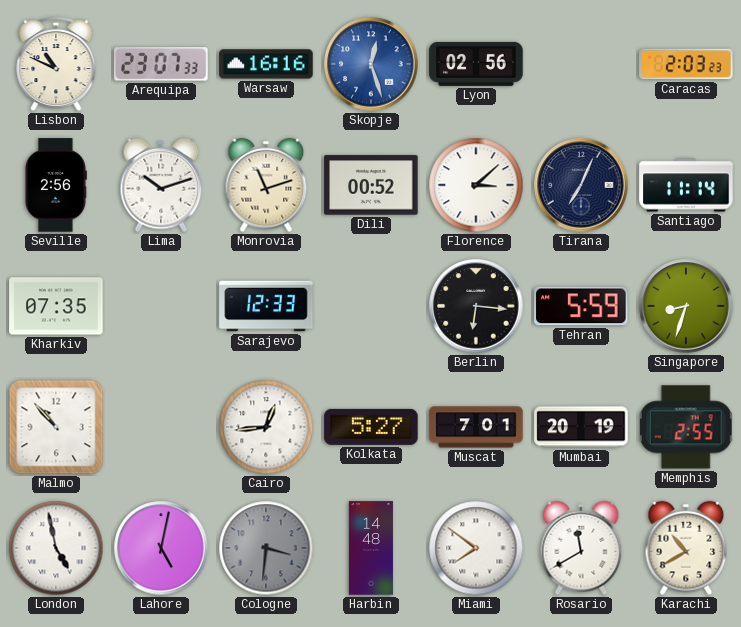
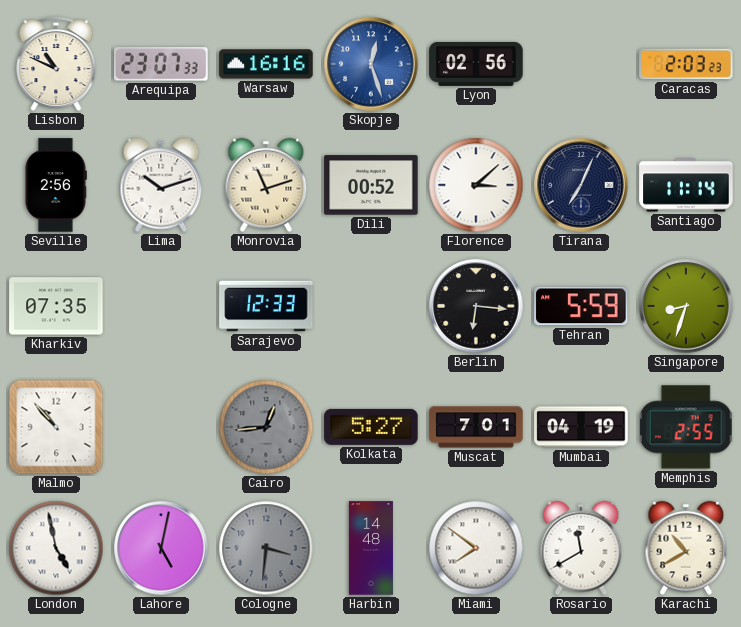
Cairo dial: white -> grey (266, 427)
Mumbai: 20:19 -> 04:19 (581, 427)
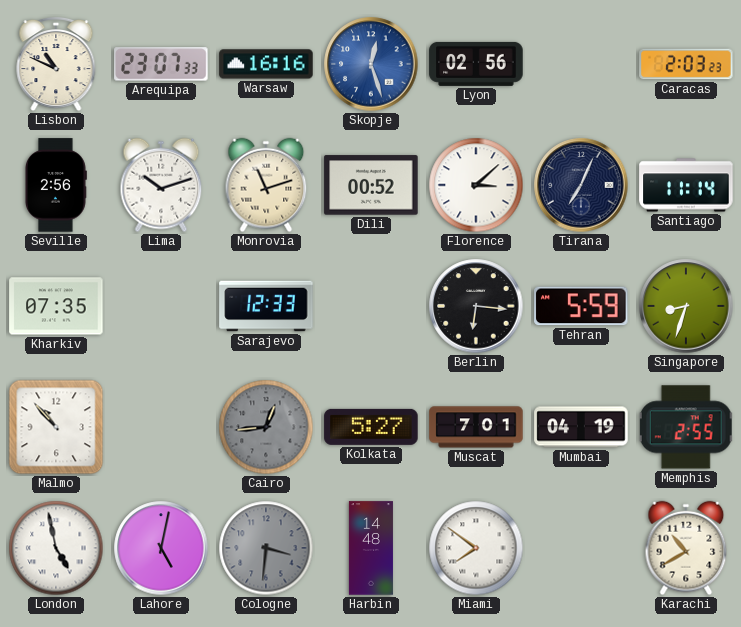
Rosario: 11:40 -> none (581, 548)
